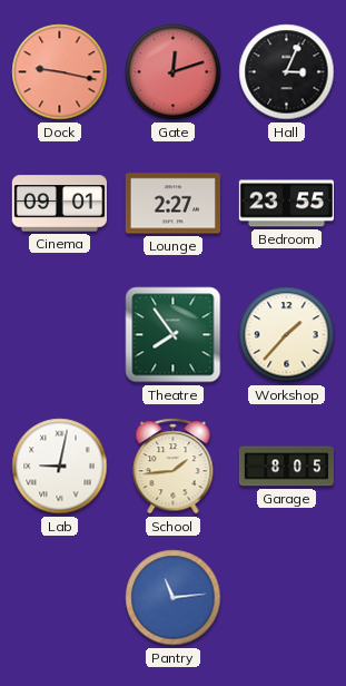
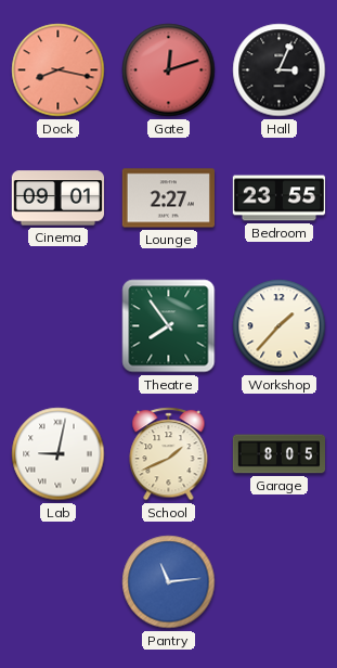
Dock: 9:17 -> 8:17 (59, 70)
School: 1:44 -> 1:41 (169, 454)
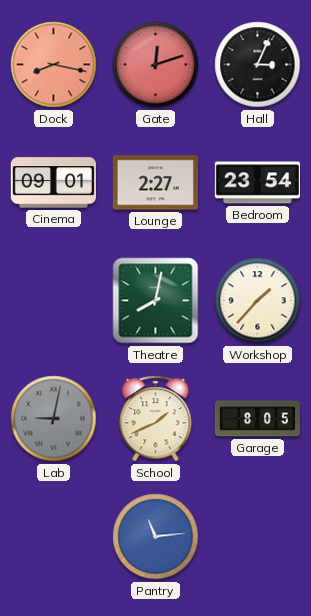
Bedroom: 23:55 -> 23:54 (257, 183)
Theatre: 7:54 -> 8:02 (156, 301)
Lab dial: white -> grey (54, 419)
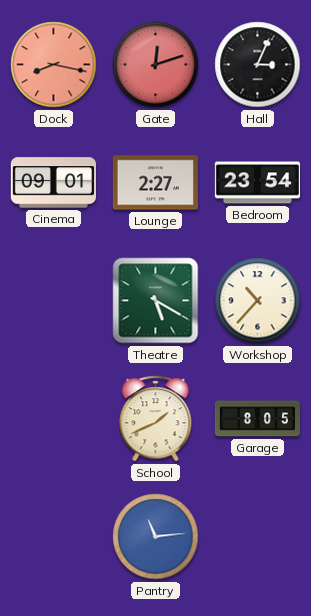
Theatre: 8:02 -> 5:20 (156, 301)
Workshop: 1:37 -> 10:37 (258, 301)
Lab: 9:02 -> none (54, 419)
